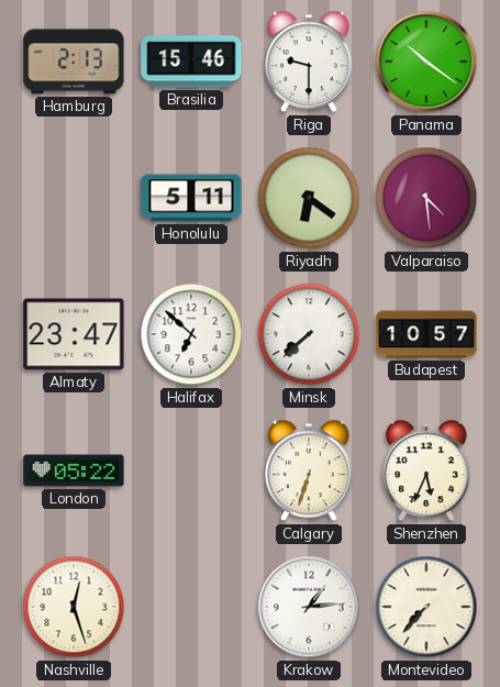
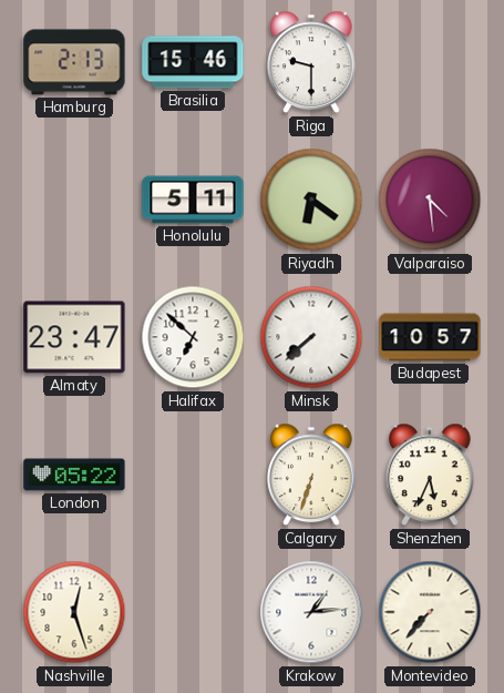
Panama: 10:21 -> none (426, 62)
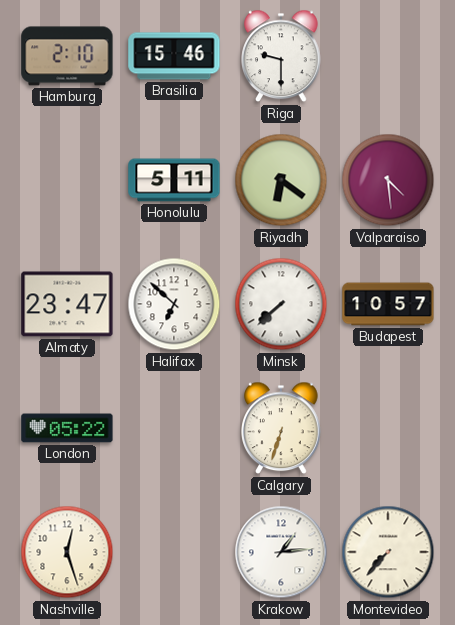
Hamburg: 2:13 -> 2:10 (67, 56)
Shenzhen: 5:34 -> none (430, 475)
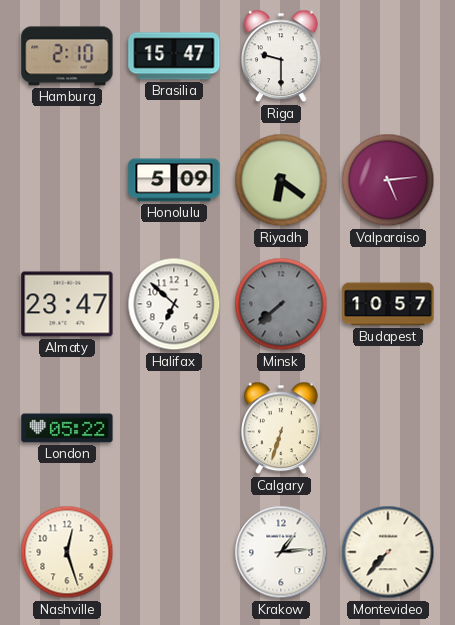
Brasilia: 15:46 -> 15:47 (174, 56)
Honolulu: 5:11 -> 5:09 (174, 180)
Valparaiso: 4:29 -> 5:14 (388, 180)
Minsk dial: white -> grey (281, 304)
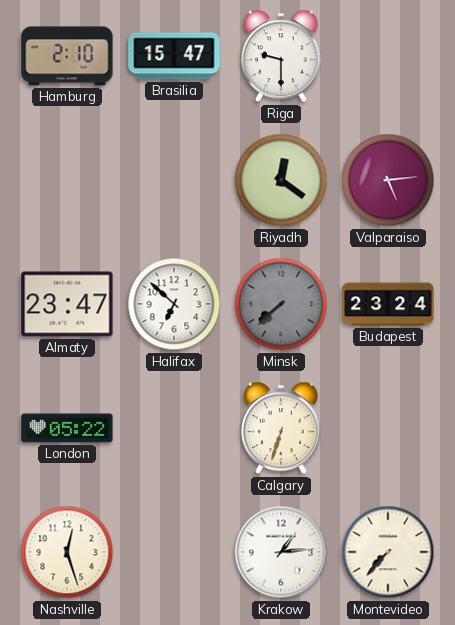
Honolulu: 5:09 -> none (174, 180)
Riyadh: 6:21 -> 12:21 (281, 180)
Budapest: 10:57 -> 23:24 (388, 304)
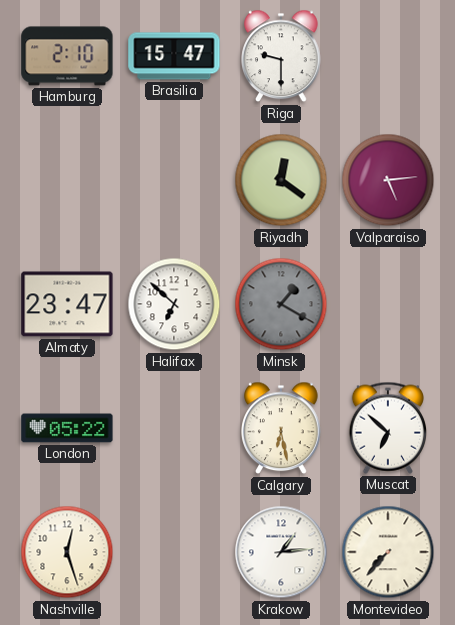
Minsk: 7:38 -> 1:20 (281, 304)
Budapest: 23:24 -> none (388, 304)
Calgary: 6:33 -> 6:28 (281, 428)
Muscat: none -> 6:52 (387, 428)
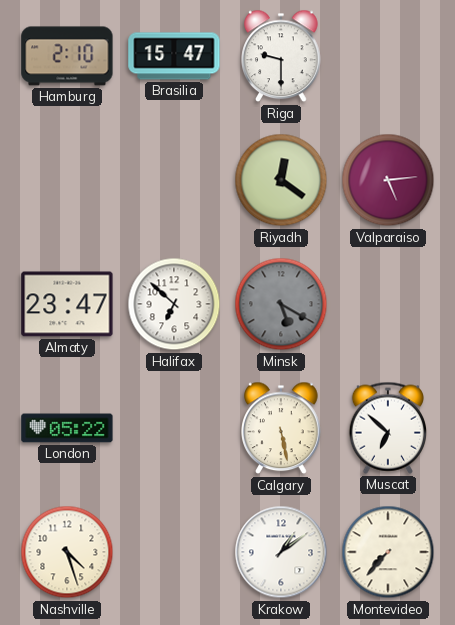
Minsk: 1:20 -> 5:20 (281, 304)
Calgary: 6:28 -> 5:28 (281, 428)
Nashville: 12:27 -> 4:27 (67, 552)
Krakow: 1:14 -> 1:09 (281, 552)
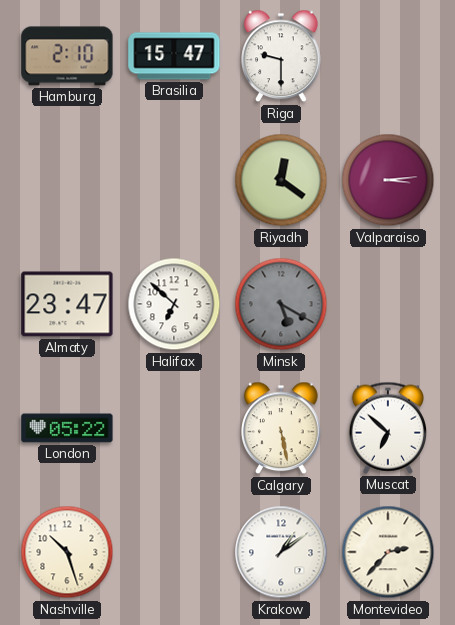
Valparaiso: 5:14 -> 3:14 (388, 180)
Nashville: 4:27 -> 10:27 (67, 552)
Montevideo: 7:37 -> 2:37 (388, 552)
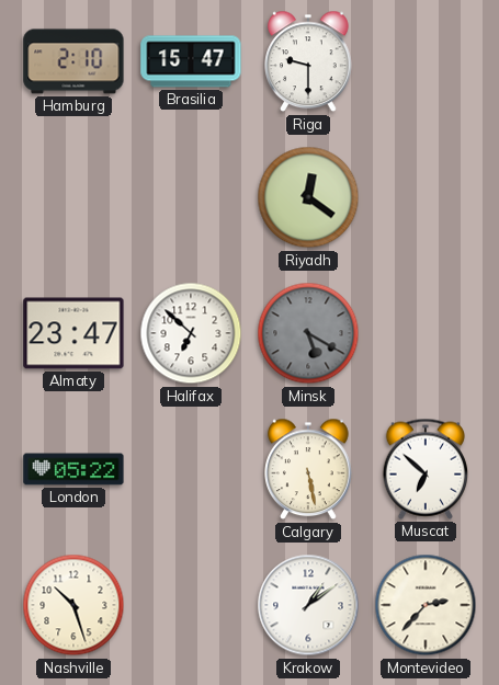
Valparaiso: 3:14 -> none (388, 180)
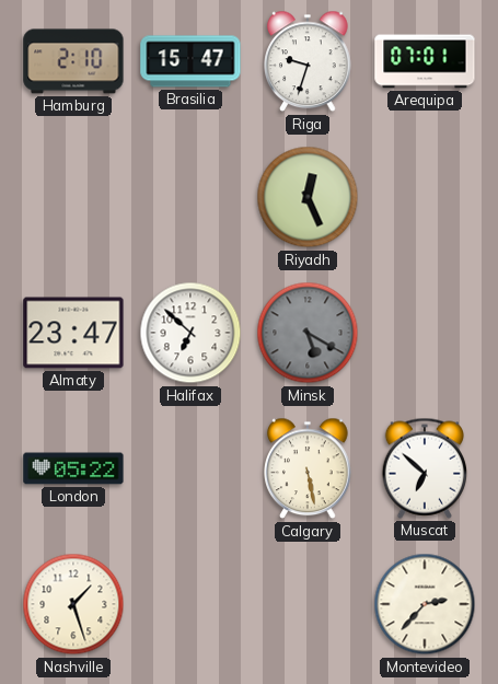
Riga: 9:30 -> 9:33 (308, 61)
Arequipa: none -> 07:01 (425, 61)
Riyadh: 12:21 -> 12:26 (308, 197)
Nashville: 10:27 -> 1:27 (73, 604)
Krakow: 1:09 -> none (308, 605)
